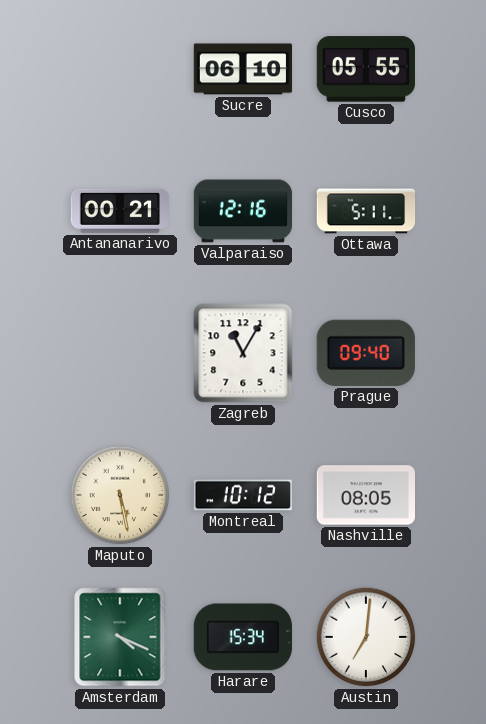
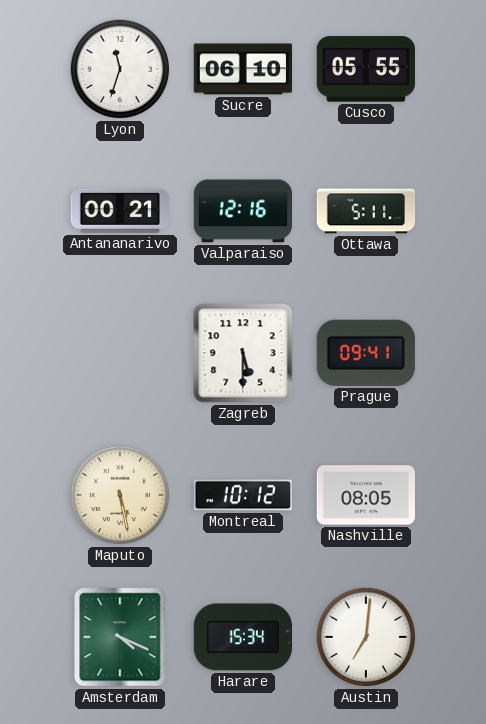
Lyon: none -> 11:33 (120, 69)
Zagreb: 11:05 -> 5:30 (243, 353)
Prague: 09:40 -> 09:41 (366, 353)
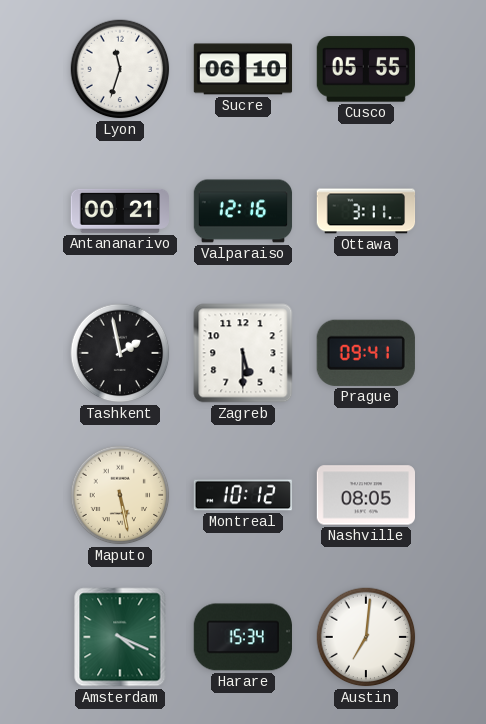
Ottawa: 5:11 -> 3:11 (366, 211)
Tashkent: none -> 1:58 (120, 353)
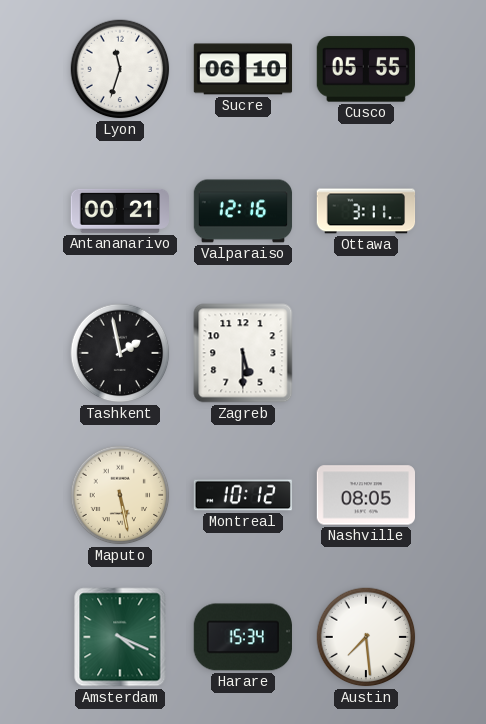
Prague: 09:41 -> none (366, 353)
Austin: 7:01 -> 7:29 (366, 637)
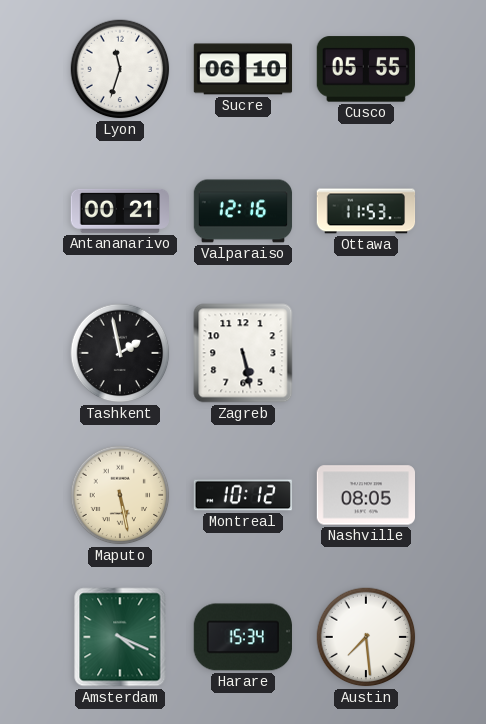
Ottawa: 3:11 -> 11:53 (366, 211)
Zagreb: 5:30 -> 5:28 (243, 353)
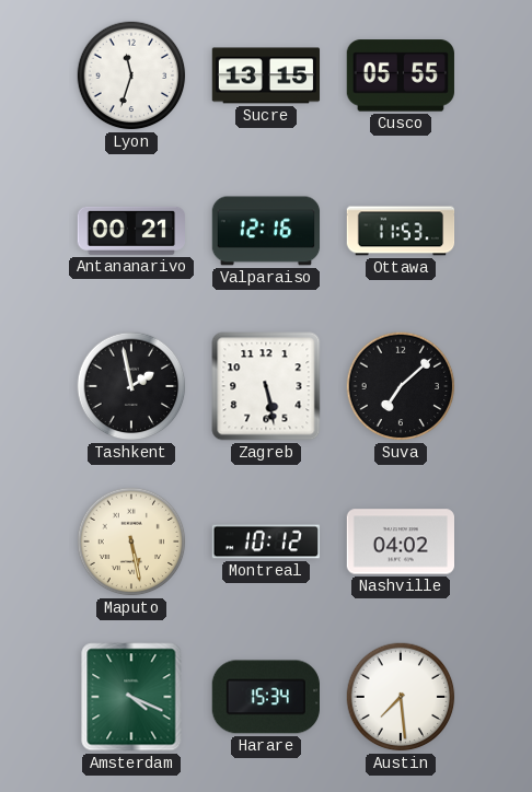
Sucre: 06:10 -> 13:15 (266, 75)
Suva: none -> 7:08 (401, 386)
Nashville: 08:05 -> 04:02 (400, 541)
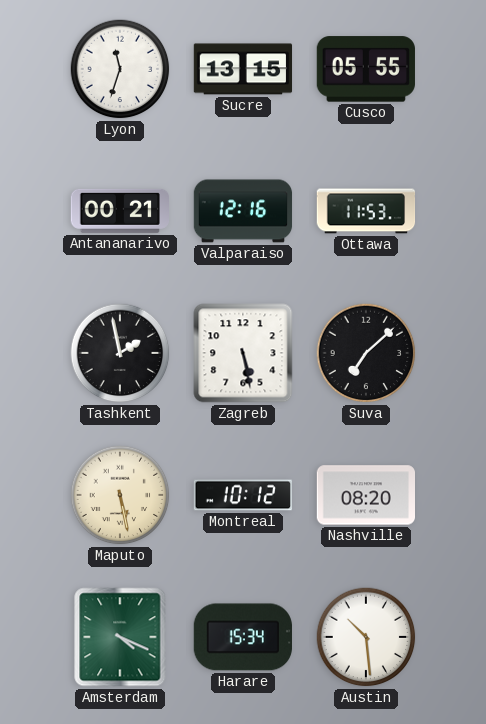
Nashville: 04:02 -> 08:20 (365, 495)
Austin: 7:29 -> 10:29 (366, 637)
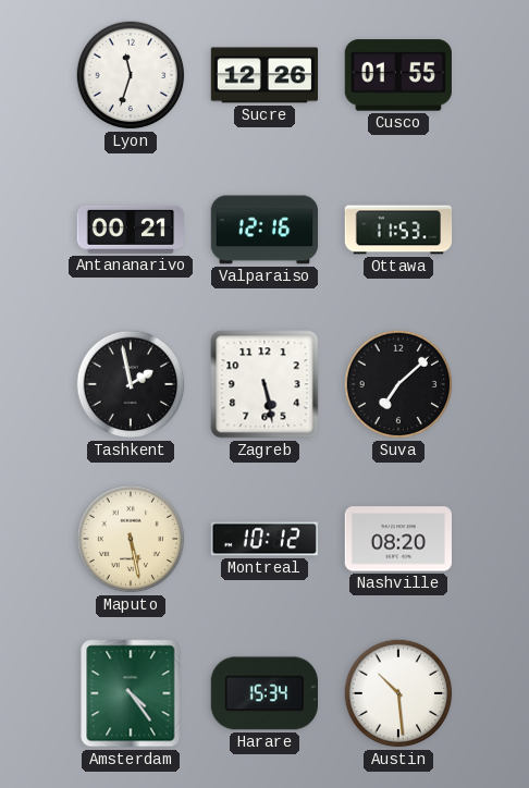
Sucre: 13:15 -> 12:26 (264, 75)
Cusco: 05:55 -> 01:55 (398, 75)
Amsterdam: 4:19 -> 4:24 (131, 693)
